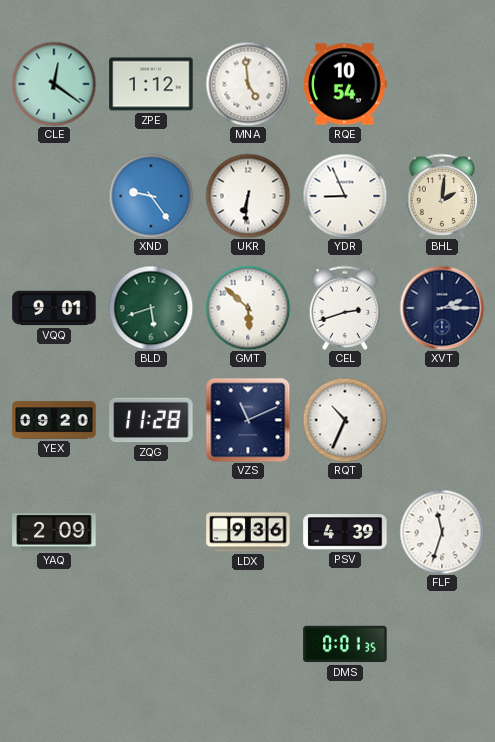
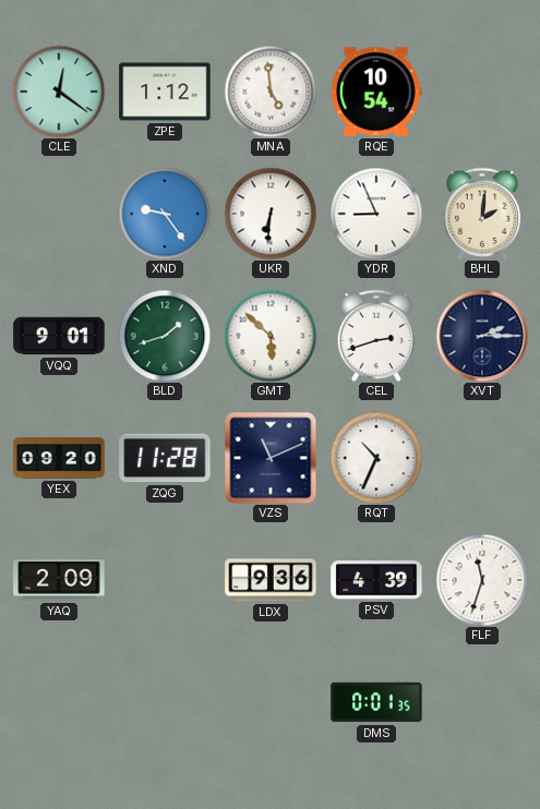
BLD: 5:42 -> 1:42 (165, 336)
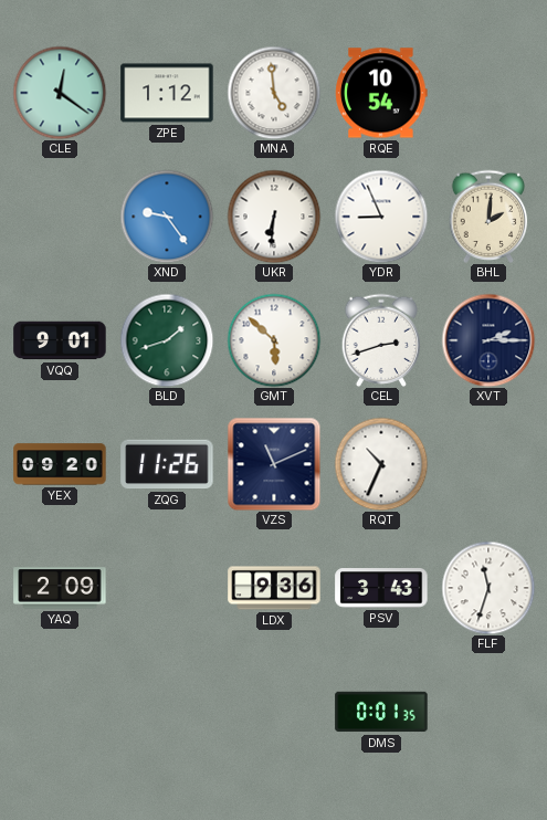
ZQG: 11:28 -> 11:26 (167, 464)
PSV: 4:39 -> 3:43 (381, 588)
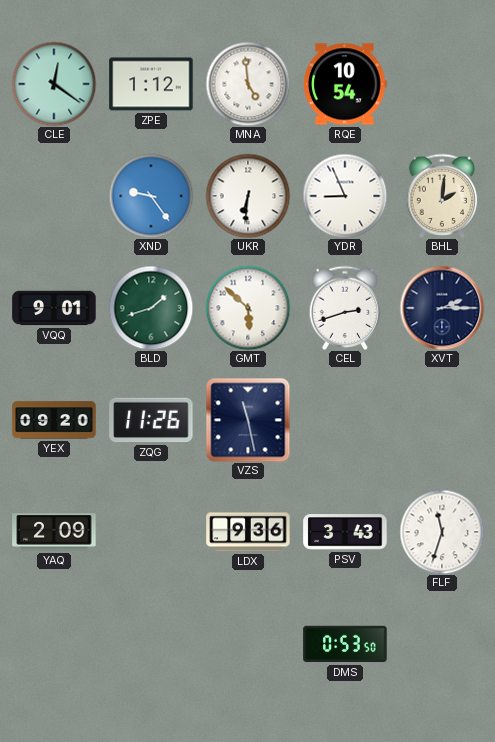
VZS: 11:11 -> 11:28 (248, 420)
RQT: 10:34 -> none (381, 464)
DMS: 0:01 -> 0:53 (345, 644)
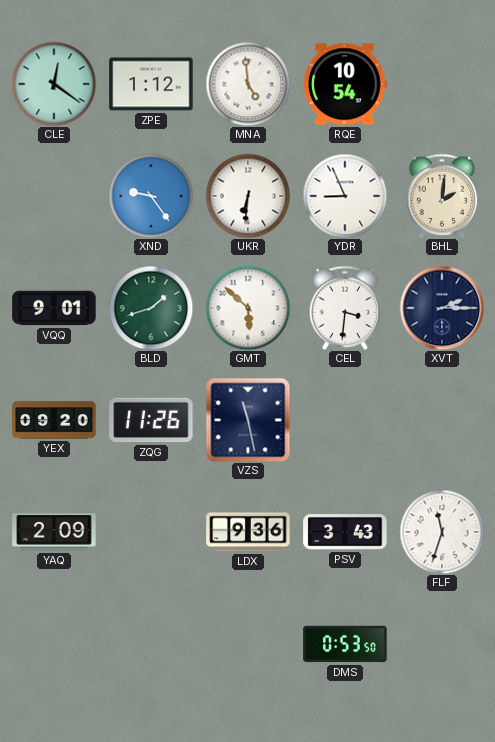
CEL: 2:42 -> 3:31 (345, 308)
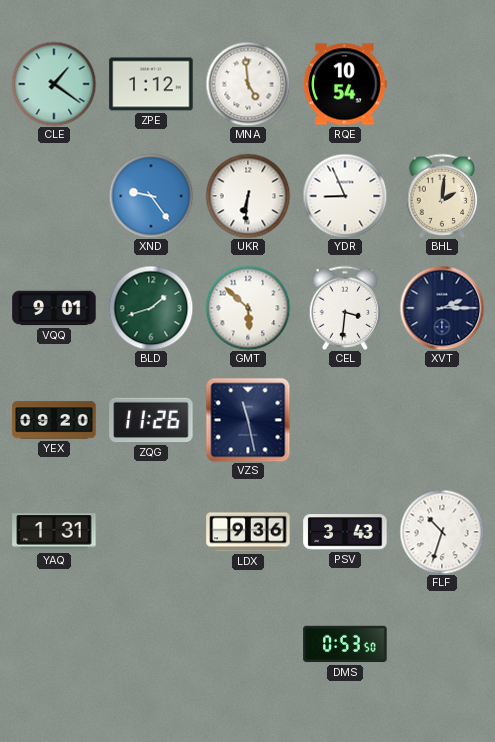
CLE: 12:21 -> 1:21 (54, 84)
YAQ: 2:09 -> 1:31 (54, 532)
FLF: 11:33 -> 10:33 (442, 532)
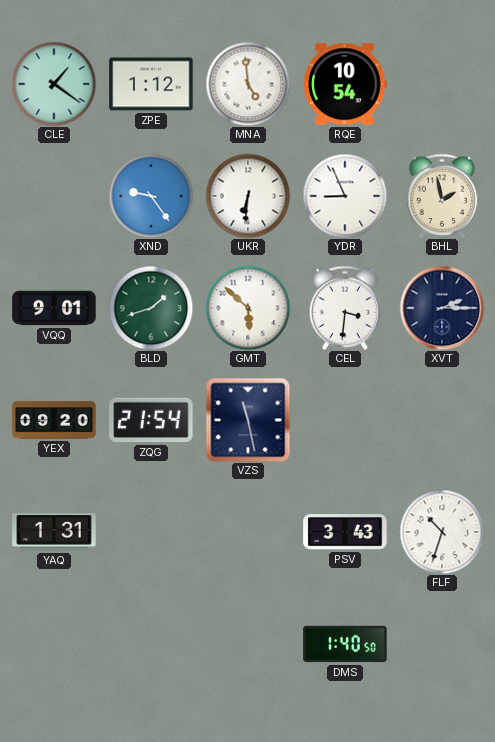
BHL: 2:01 -> 1:58 (442, 196)
ZQG: 11:26 -> 21:54 (151, 420)
LDX: 9:36 -> none (248, 532)
DMS: 0:53 -> 1:40 (345, 644)
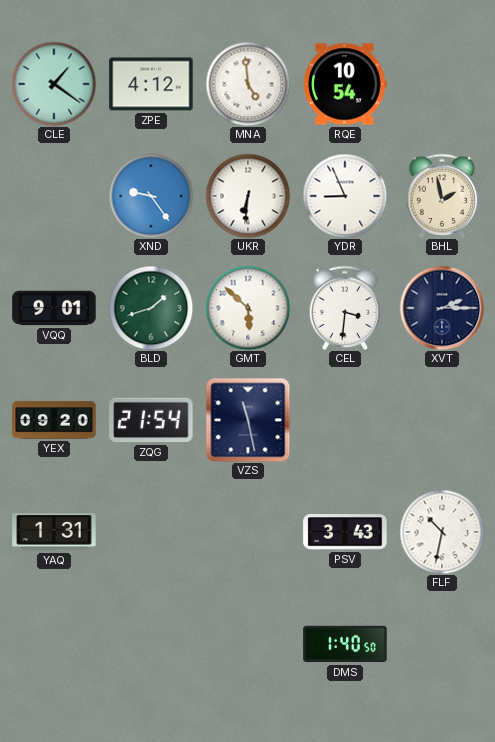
ZPE: 1:12 -> 4:12 (151, 84)
FLF: 10:33 -> 10:32 (442, 532)
